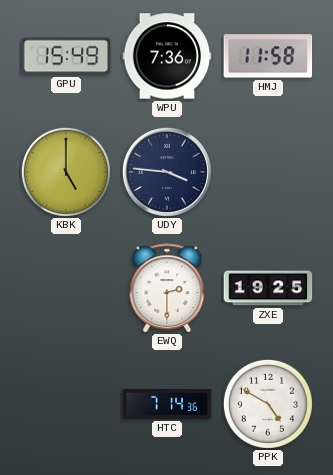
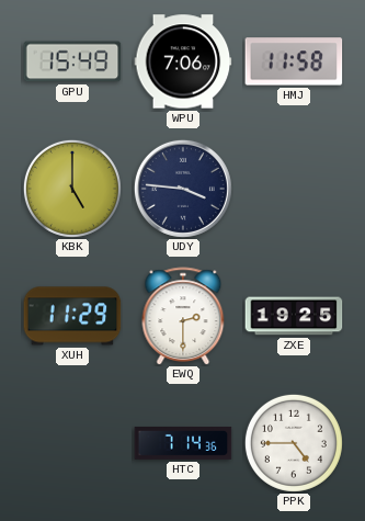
WPU: 7:36 -> 7:06 (183, 61)
XUH: none -> 11:29 (72, 316)
PPK: 4:50 -> 4:45 (294, 443)
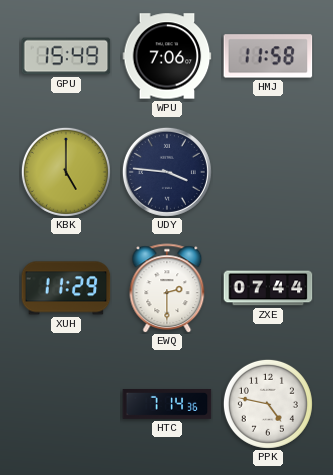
ZXE: 19:25 -> 07:44 (268, 288)
PPK: 4:45 -> 4:47 (268, 404)
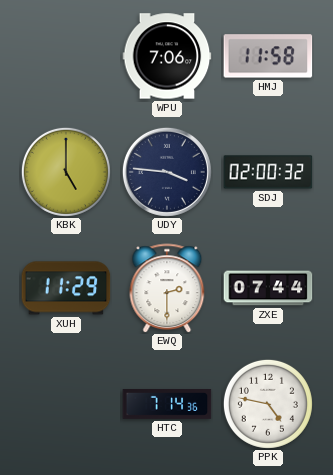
GPU: 15:49 -> none (66, 56)
SDJ: none -> 02:00 (268, 172)
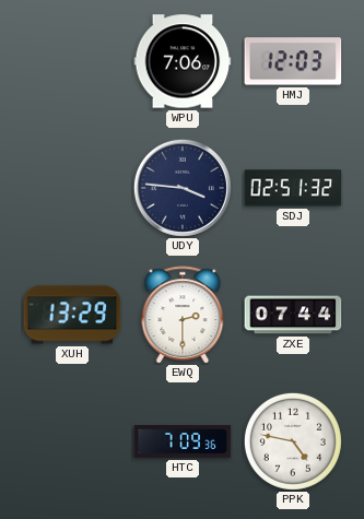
HMJ: 11:58 -> 12:03 (293, 61)
KBK: 5:00 -> none (66, 172)
SDJ: 02:00 -> 02:51 (293, 188)
XUH: 11:29 -> 13:29 (72, 315)
HTC: 7:14 -> 7:09 (183, 443)
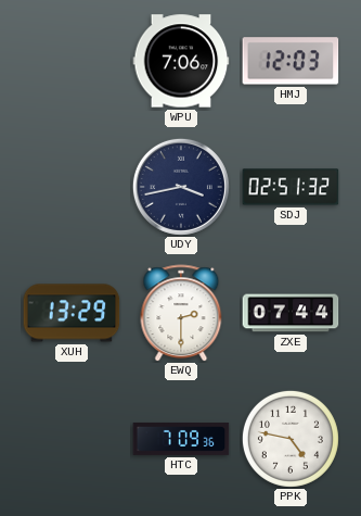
UDY: 3:46 -> 3:43 (181, 187)
